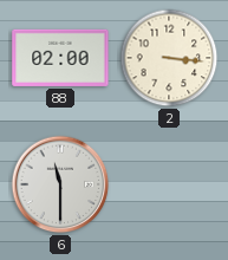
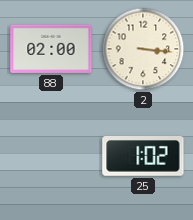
6: 11:30 -> none (60, 184)
25: none -> 1:02 (143, 157)
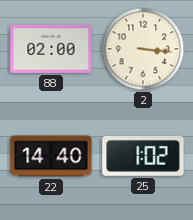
22: none -> 14:40 (51, 156)
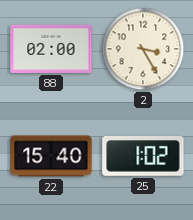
2: 3:16 -> 3:25 (143, 49)
22: 14:40 -> 15:40 (51, 156)
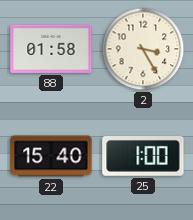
88: 02:00 -> 01:58 (51, 49)
25: 1:02 -> 1:00 (143, 157)
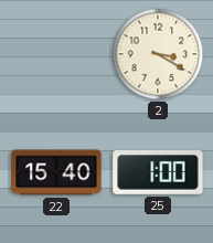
88: 01:58 -> none (51, 49)
2: 3:25 -> 3:20 (158, 54)
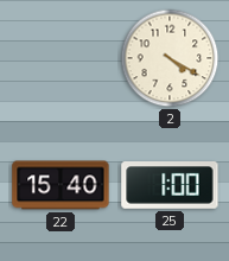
2: 3:20 -> 4:20 (170, 58)
